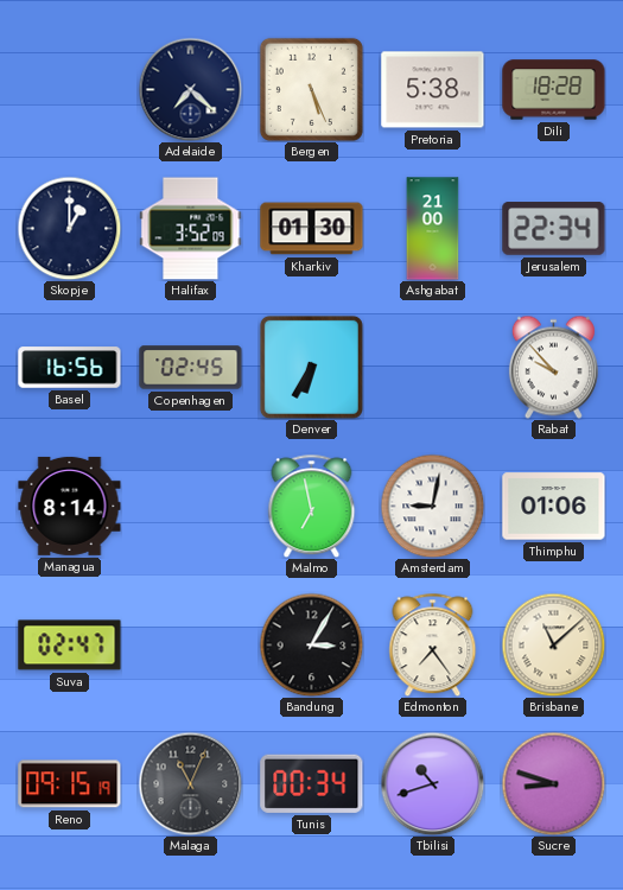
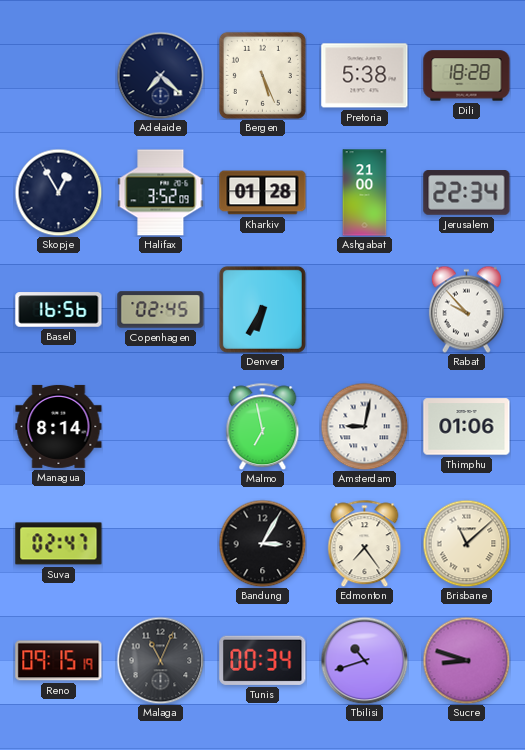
Skopje: 1:00 -> 12:55 (58, 192)
Kharkiv: 01:30 -> 01:28 (263, 193)
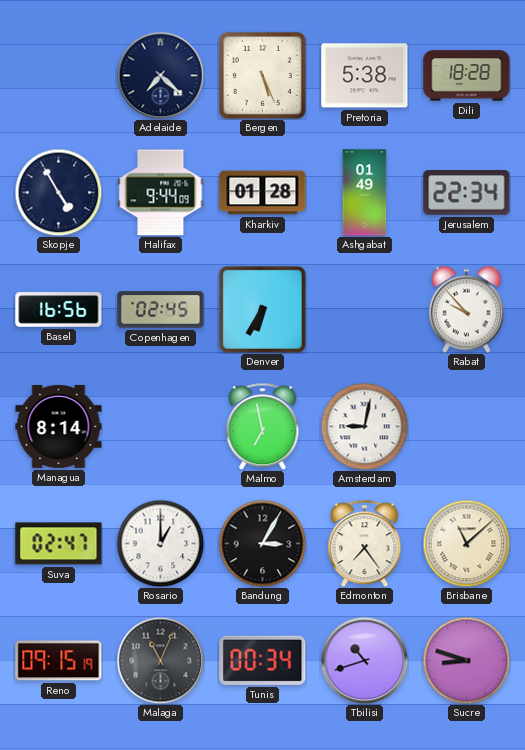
Skopje: 12:55 -> 4:55 (58, 192)
Halifax: 3:52 -> 9:44 (161, 193)
Ashgabat: 21:00 -> 01:49 (365, 193)
Thimphu: 01:06 -> none (467, 427)
Rosario: none -> 1:00 (160, 543)
